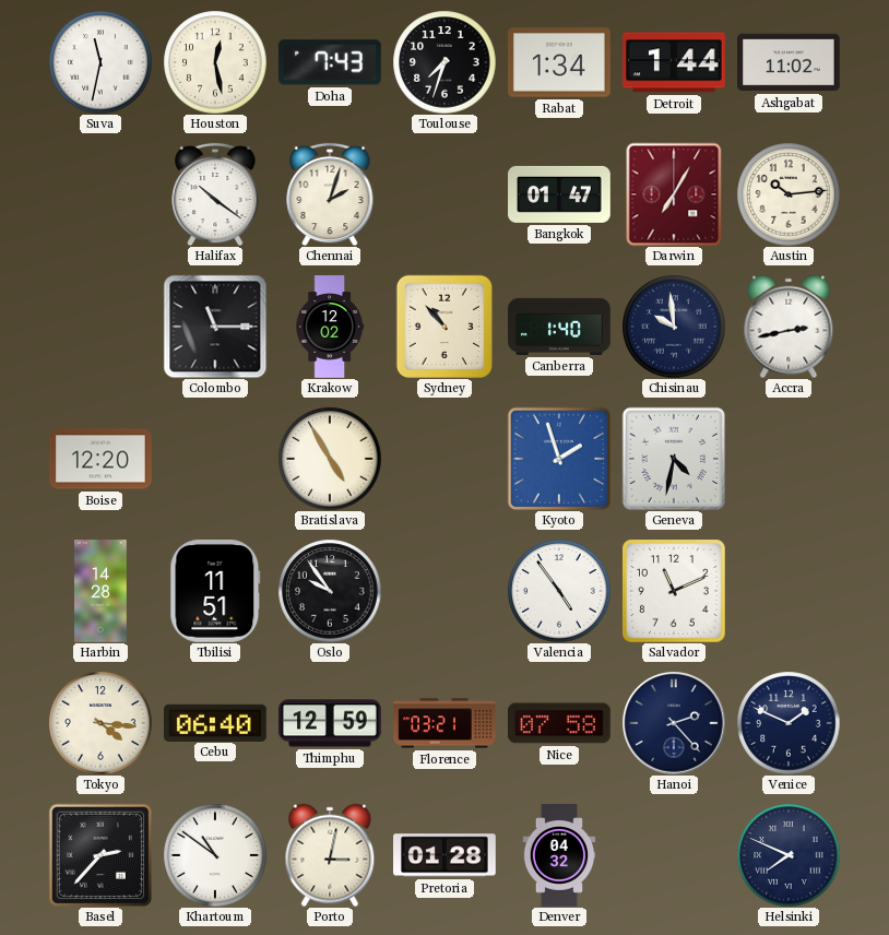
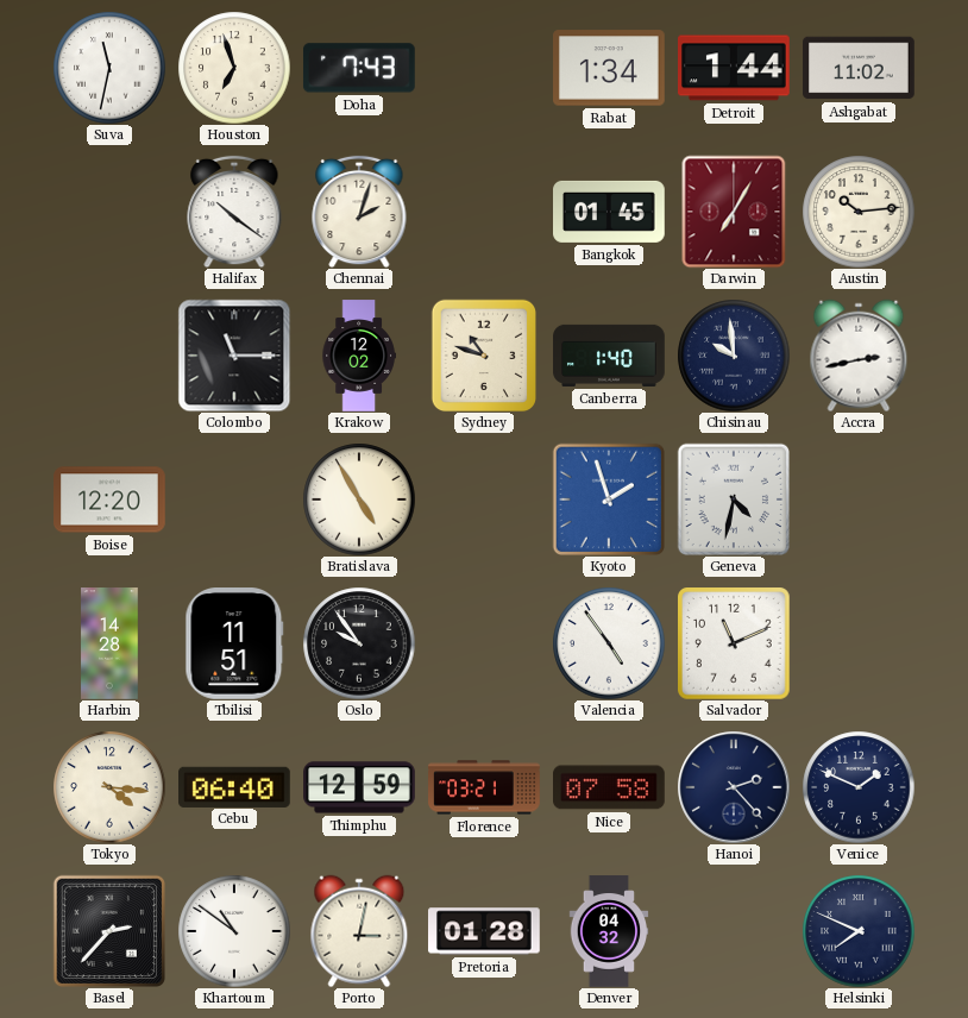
Houston: 12:28 -> 6:57 (234, 68)
Toulouse: 7:33 -> none (444, 62)
Bangkok: 01:47 -> 01:45 (610, 212)
Sydney: 10:53 -> 10:48 (483, 356)
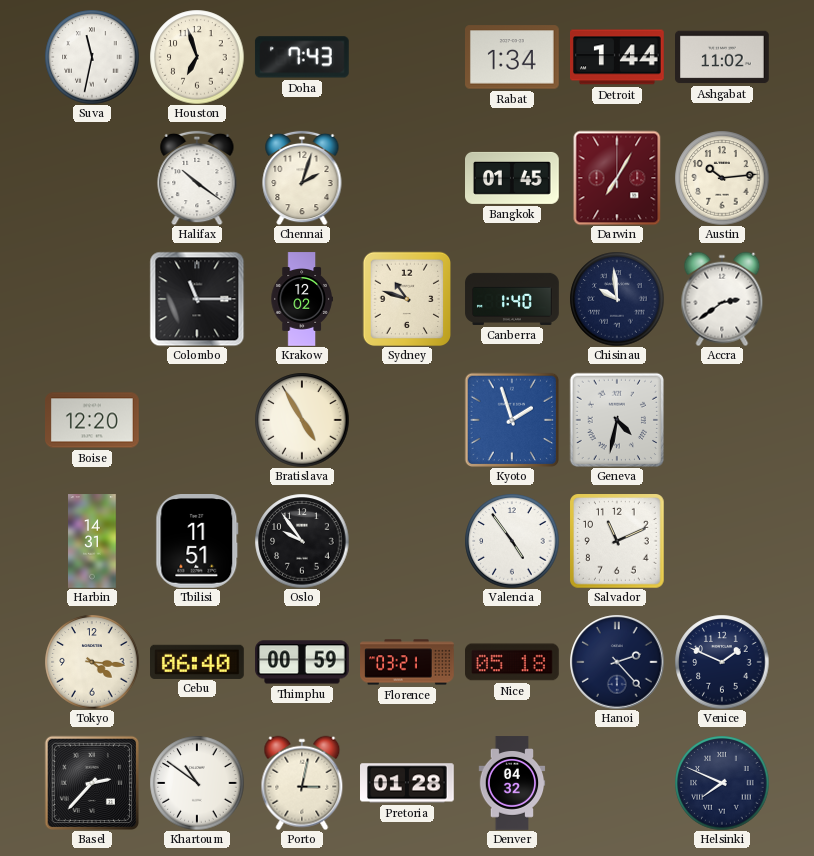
Accra: 2:43 -> 2:39 (722, 299)
Harbin: 14:28 -> 14:31 (92, 541)
Thimphu: 12:59 -> 00:59 (302, 662)
Nice: 07:58 -> 05:18 (513, 662)
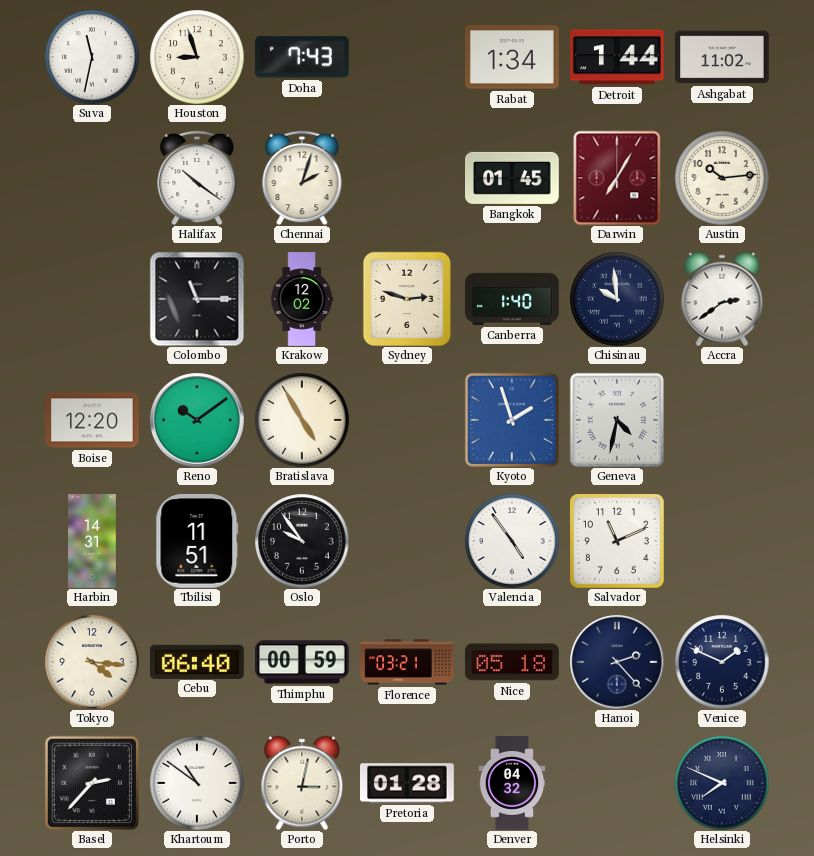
Houston: 6:57 -> 8:57 (197, 57)
Sydney: 10:48 -> 2:48 (406, 299)
Reno: none -> 10:09 (197, 420)
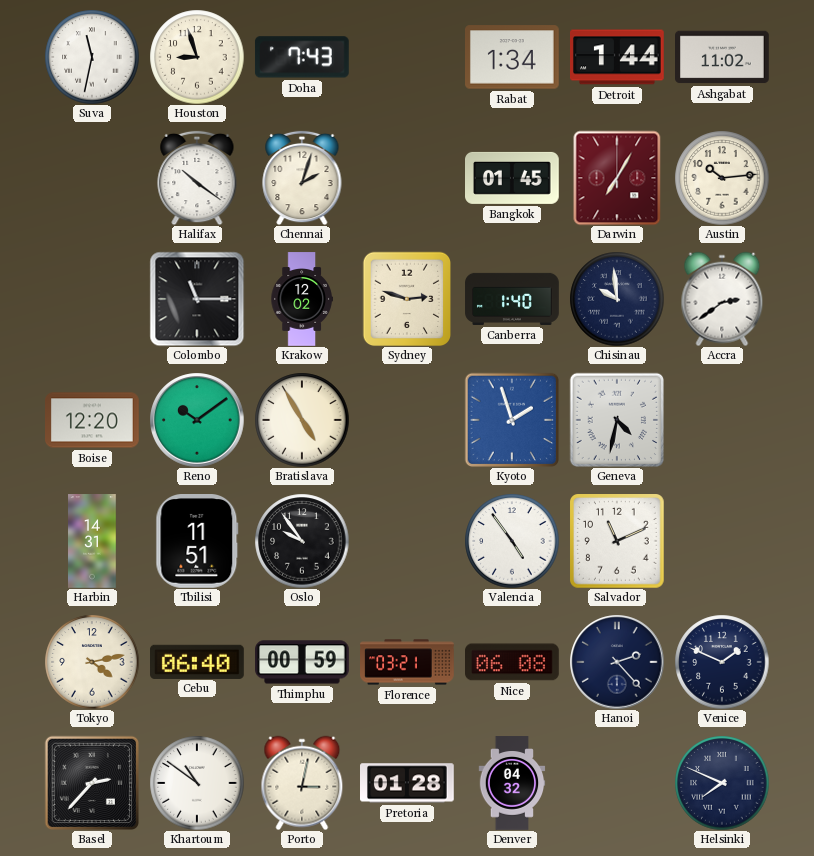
Tokyo: 4:16 -> 4:13 (92, 662)
Nice: 05:18 -> 06:08 (513, 662)
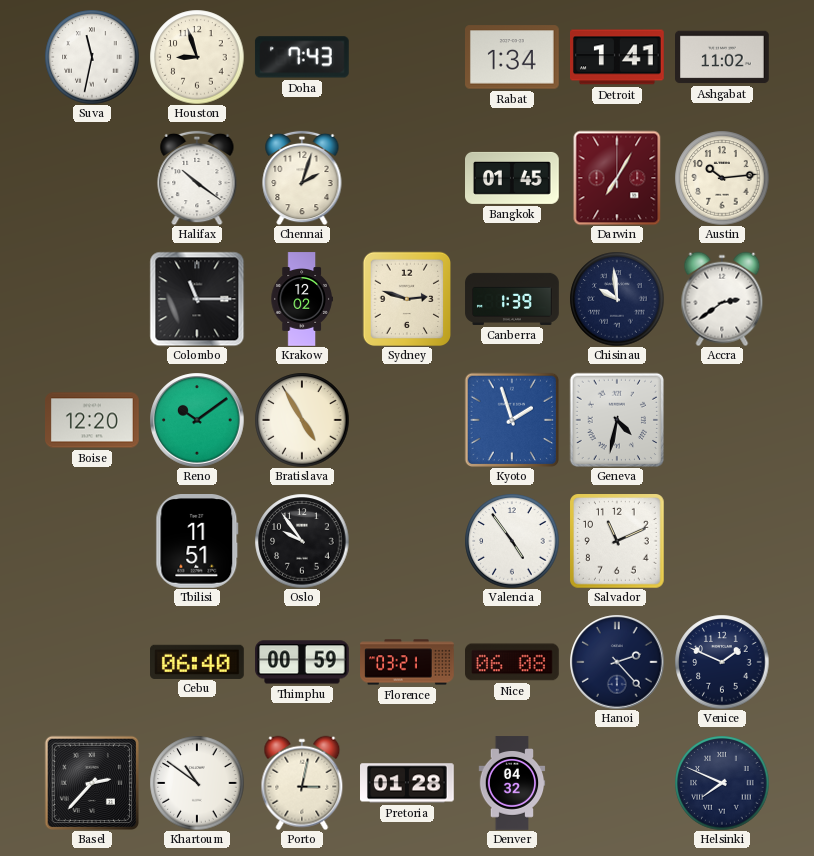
Detroit: 1:44 -> 1:41 (618, 57)
Canberra: 1:40 -> 1:39 (512, 299)
Harbin: 14:31 -> none (92, 541)
Tokyo: 4:13 -> none (92, 662)
